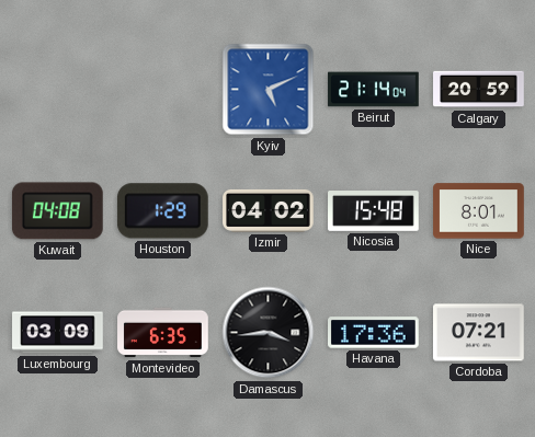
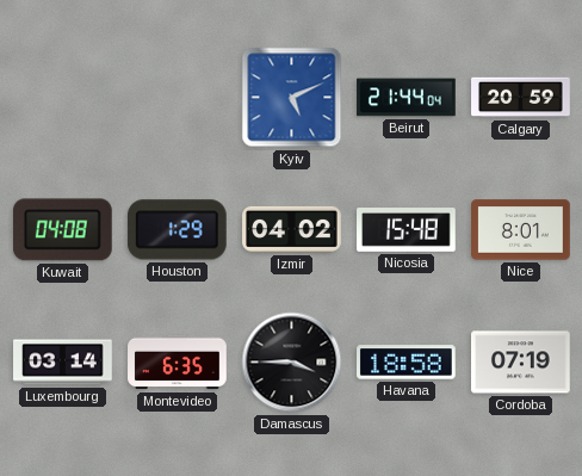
Beirut: 21:14 -> 21:44 (407, 98)
Luxembourg: 03:09 -> 03:14 (63, 363)
Damascus: 3:44 -> 3:45 (292, 363)
Havana: 17:36 -> 18:58 (407, 363)
Cordoba: 07:21 -> 07:19 (521, 363)
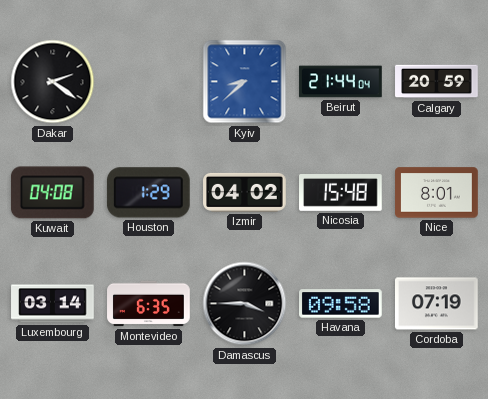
Dakar: none -> 2:21 (53, 82)
Kyiv: 5:11 -> 8:38 (245, 82)
Havana: 18:58 -> 09:58 (341, 304)
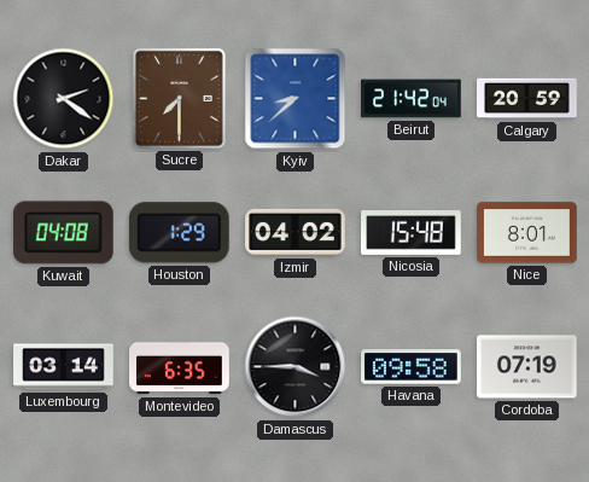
Sucre: none -> 7:30 (179, 98)
Beirut: 21:44 -> 21:42 (412, 99)
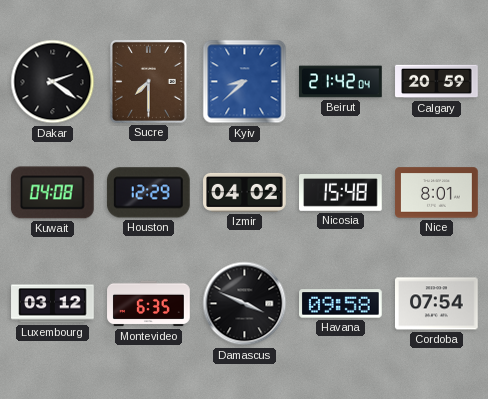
Houston: 1:29 -> 12:29 (148, 193)
Luxembourg: 03:14 -> 03:12 (53, 304)
Damascus: 3:45 -> 3:49 (245, 304)
Cordoba: 07:19 -> 07:54 (437, 304)
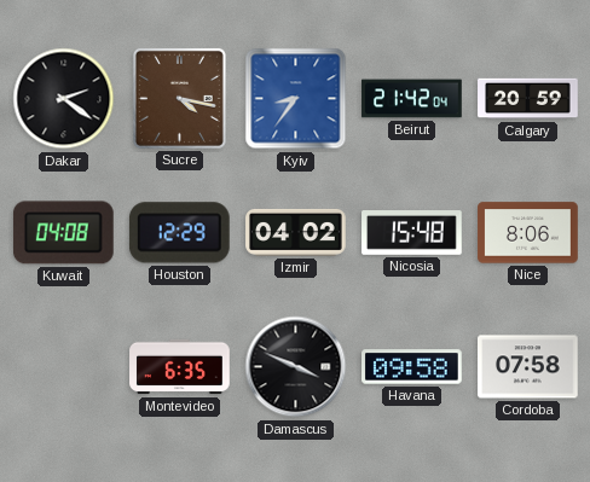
Sucre: 7:30 -> 4:17 (179, 98)
Kyiv: 8:38 -> 8:36 (296, 99)
Nice: 8:01 -> 8:06 (528, 233)
Luxembourg: 03:12 -> none (53, 304)
Cordoba: 07:54 -> 07:58 (528, 367)
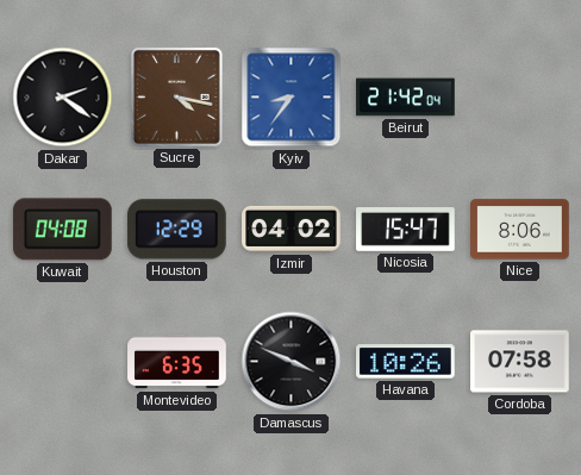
Calgary: 20:59 -> none (528, 99)
Nicosia: 15:48 -> 15:47 (406, 230)
Havana: 09:58 -> 10:26 (406, 362)
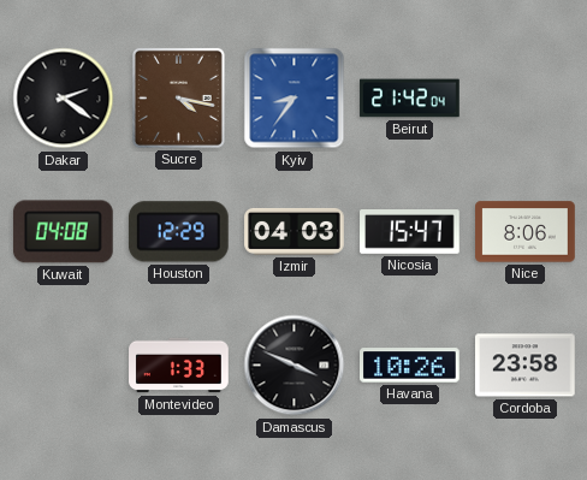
Izmir: 04:02 -> 04:03 (295, 231)
Montevideo: 6:35 -> 1:33 (179, 366)
Cordoba: 07:58 -> 23:58 (526, 366)
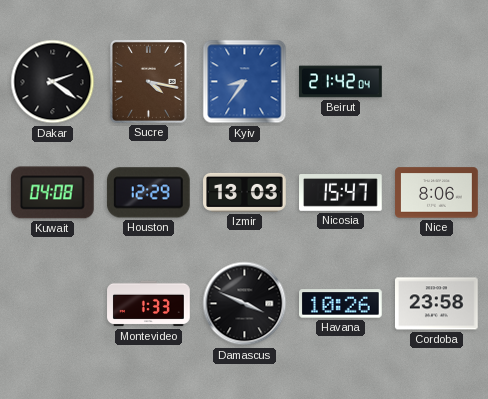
Izmir: 04:03 -> 13:03 (245, 192)
